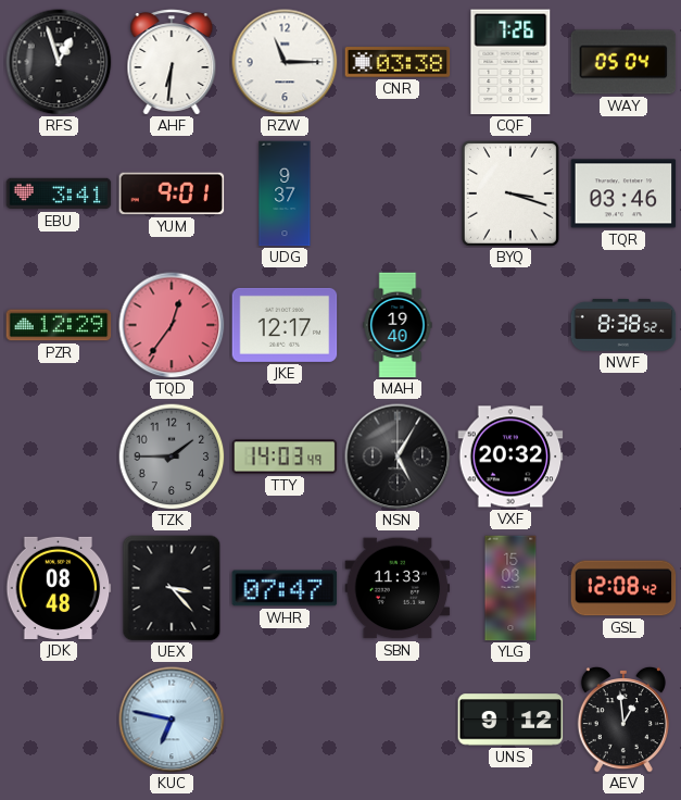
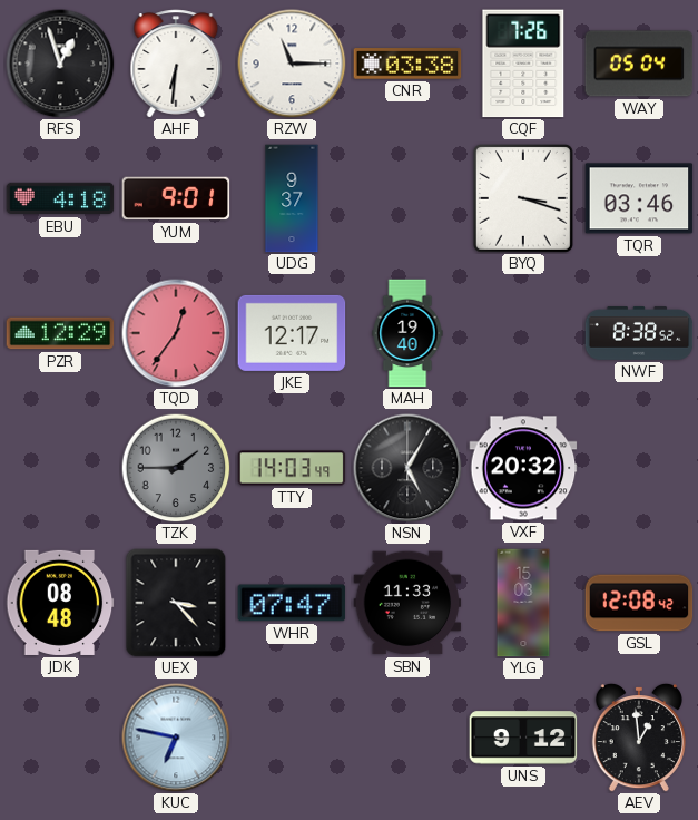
EBU: 3:41 -> 4:18 (60, 198)
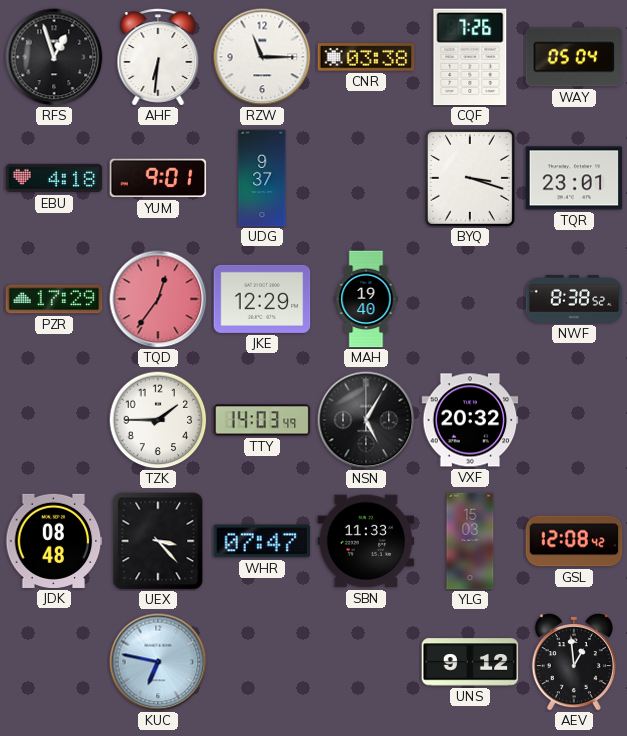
TQR: 03:46 -> 23:01 (574, 178)
PZR: 12:29 -> 17:29 (54, 299)
JKE: 12:17 -> 12:29 (262, 299)
TZK dial: grey -> white (158, 420)
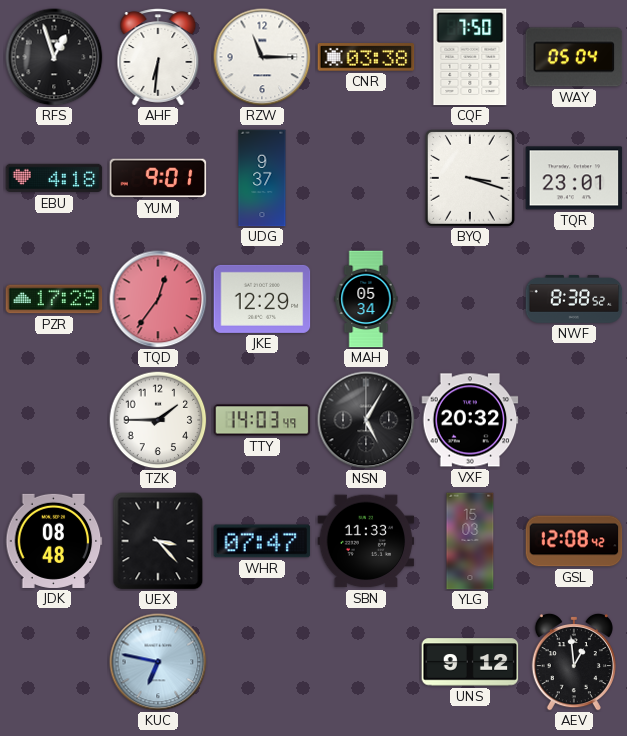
CQF: 7:26 -> 7:50 (470, 57)
MAH: 19:40 -> 05:34 (366, 299)
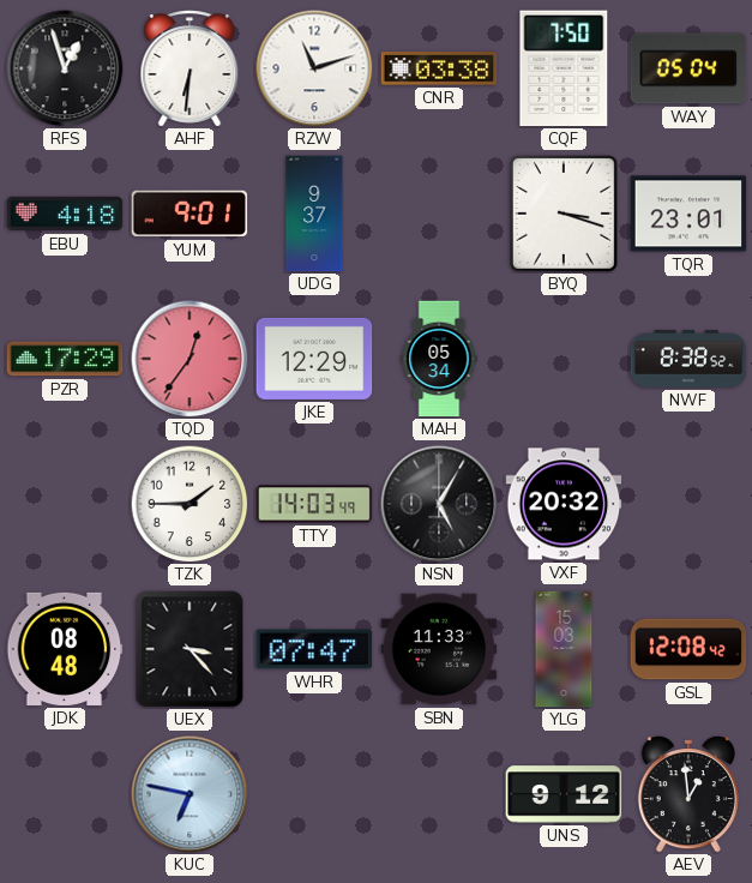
RZW: 11:15 -> 11:12 (314, 68)
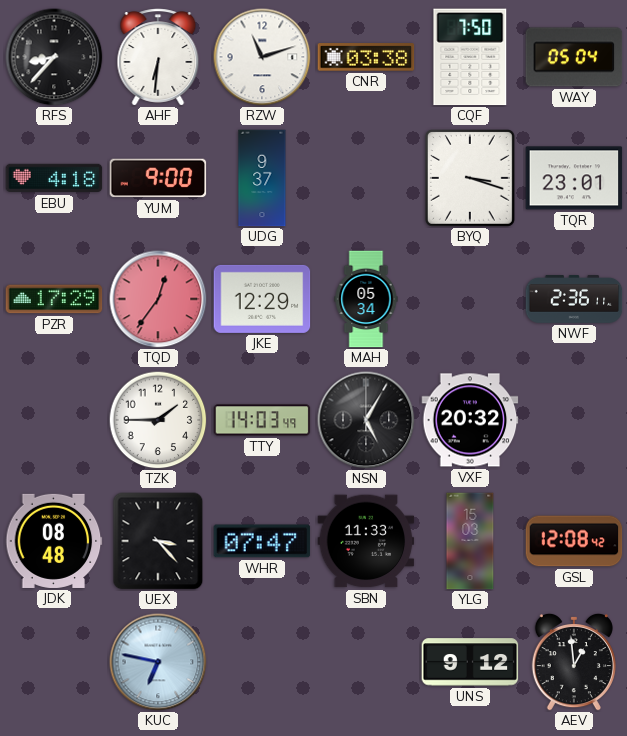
RFS: 12:57 -> 8:37 (54, 57)
YUM: 9:01 -> 9:00 (158, 178)
NWF: 8:38 -> 2:36 (574, 300)
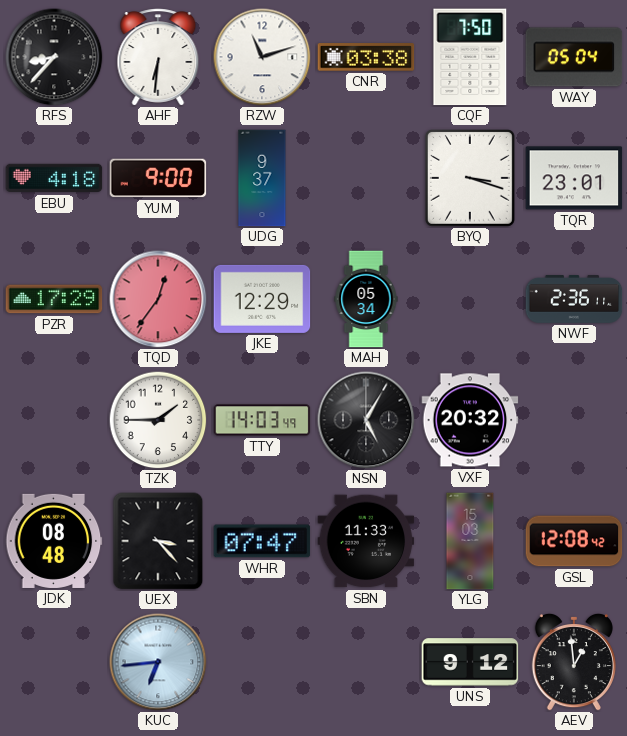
KUC: 6:47 -> 6:44 (158, 662)
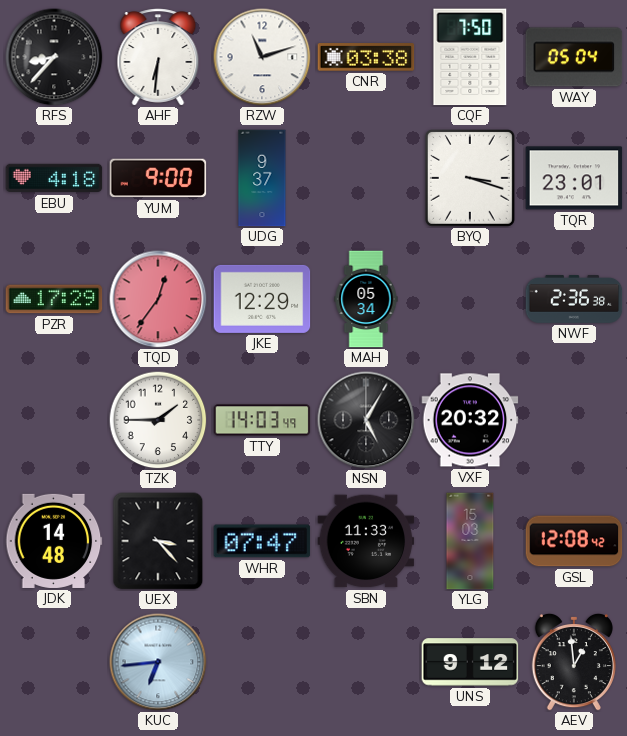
NWF: 2:36:11 -> 2:36:38 (574, 300)
JDK: 08:48 -> 14:48 (54, 541)
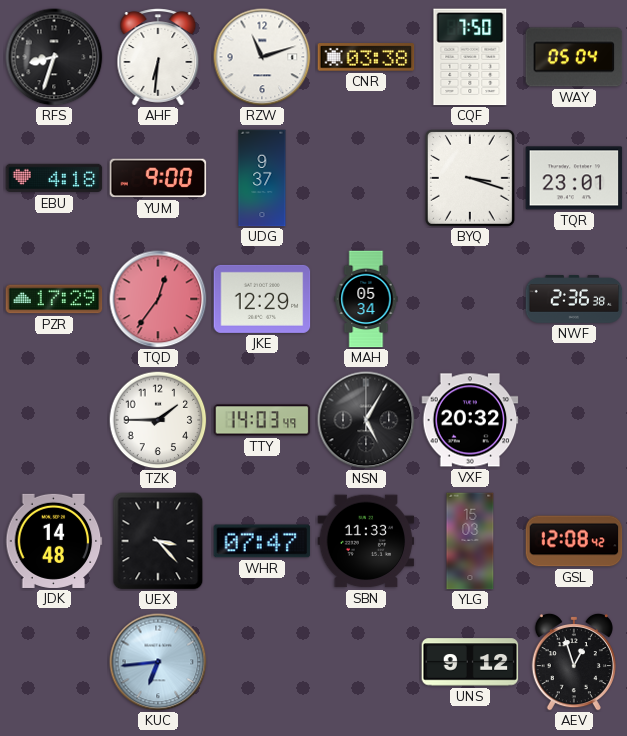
RFS: 8:37 -> 8:33 (54, 57)
AEV: 12:59 -> 12:57 (574, 662)
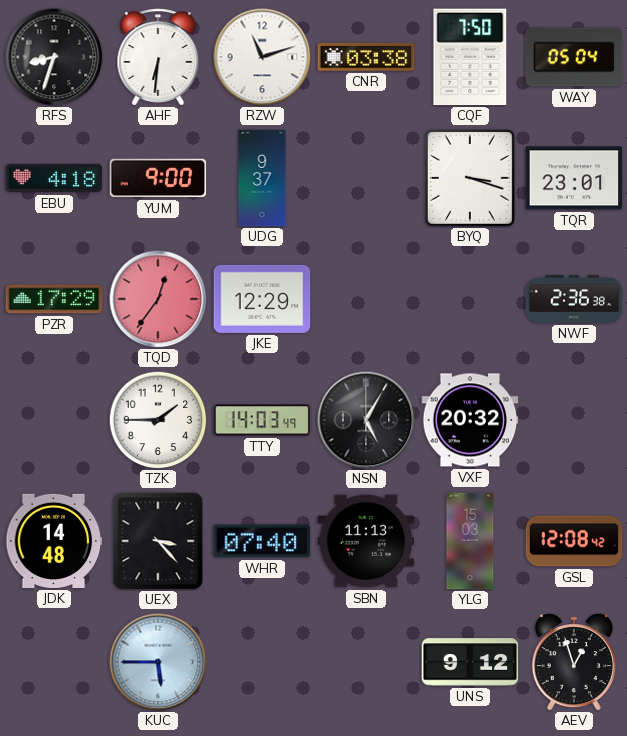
MAH: 05:34 -> none (366, 299)
WHR: 07:47 -> 07:40 (262, 541)
SBN: 11:33 -> 11:13 (366, 541)
KUC: 6:44 -> 5:45 (158, 662)
